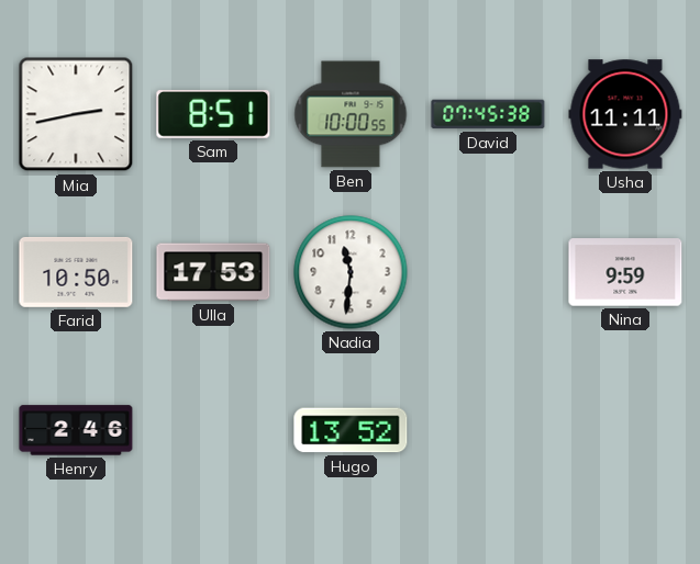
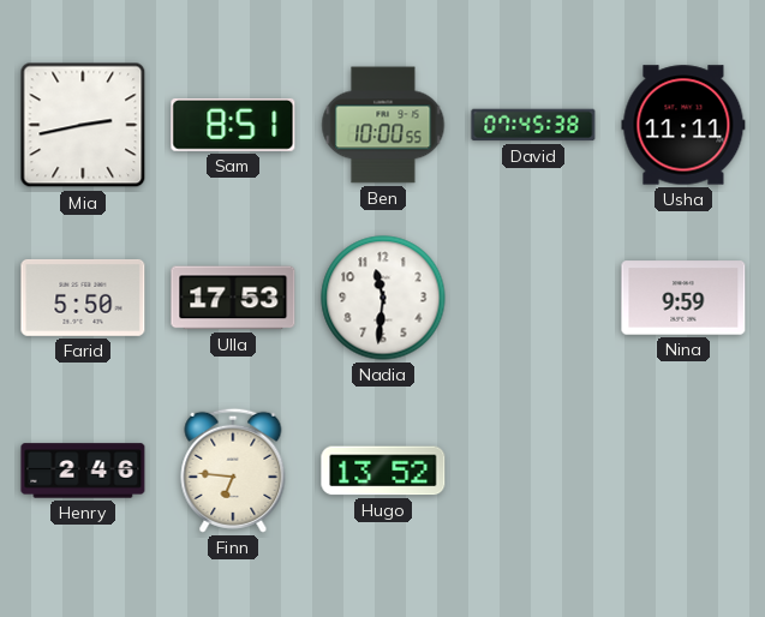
Farid: 10:50 -> 5:50 (83, 298)
Finn: none -> 6:46 (233, 471)
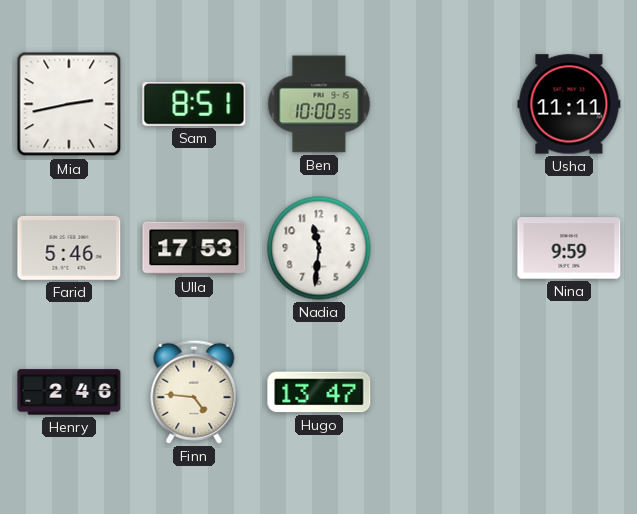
David: 07:45 -> none (533, 125)
Farid: 5:50 -> 5:46 (69, 248)
Finn: 6:46 -> 4:46 (194, 392)
Hugo: 13:52 -> 13:47 (319, 392)
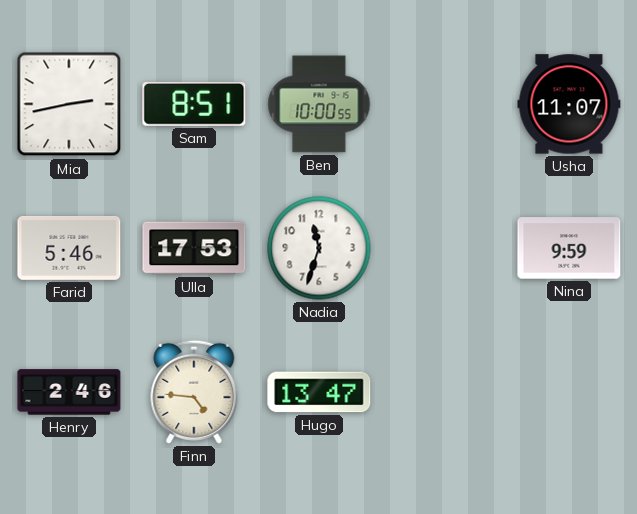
Usha: 11:11 -> 11:07 (569, 104)
Nadia: 11:31 -> 11:33 (319, 248)
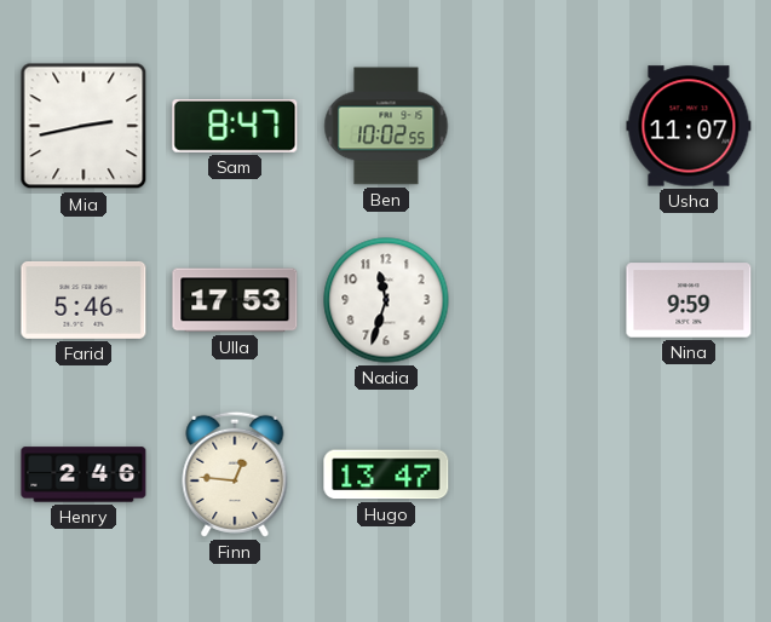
Sam: 8:51 -> 8:47 (235, 126)
Ben: 10:00 -> 10:02 (386, 126)
Finn: 4:46 -> 12:46 (235, 474)
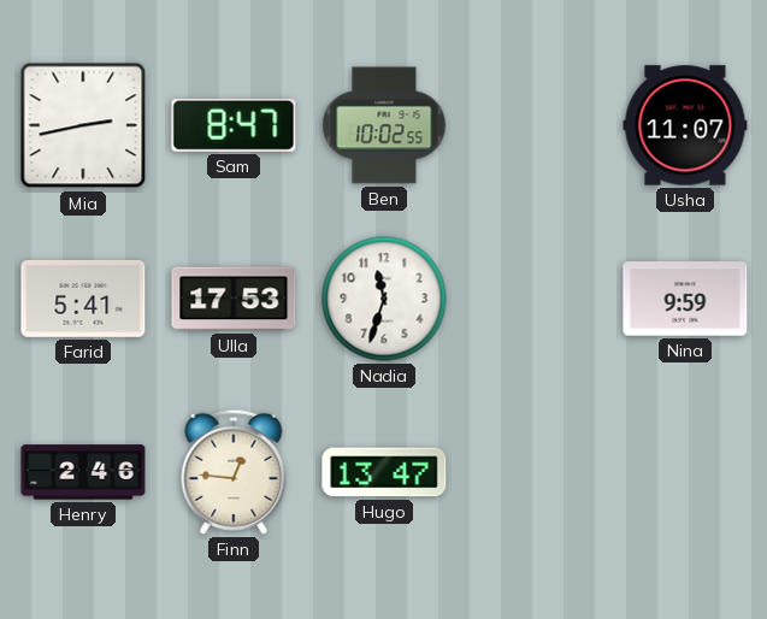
Farid: 5:46 -> 5:41 (83, 299)
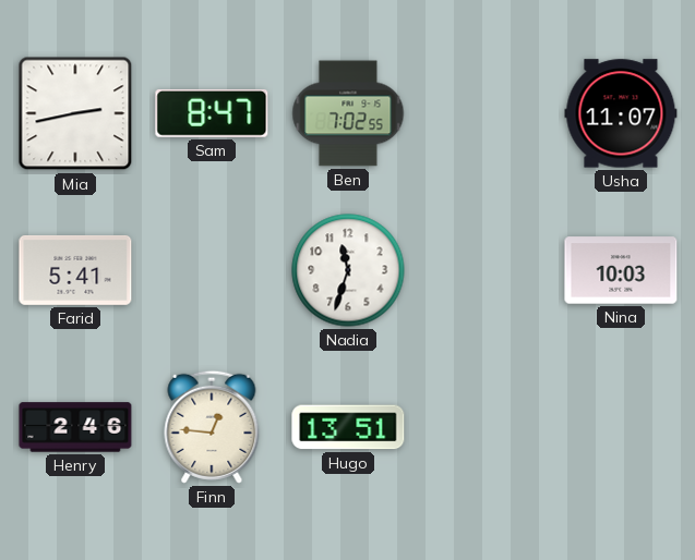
Ben: 10:02 -> 7:02 (348, 113)
Ulla: 17:53 -> none (234, 299)
Nina: 9:59 -> 10:03 (621, 270)
Hugo: 13:47 -> 13:51 (348, 427)
